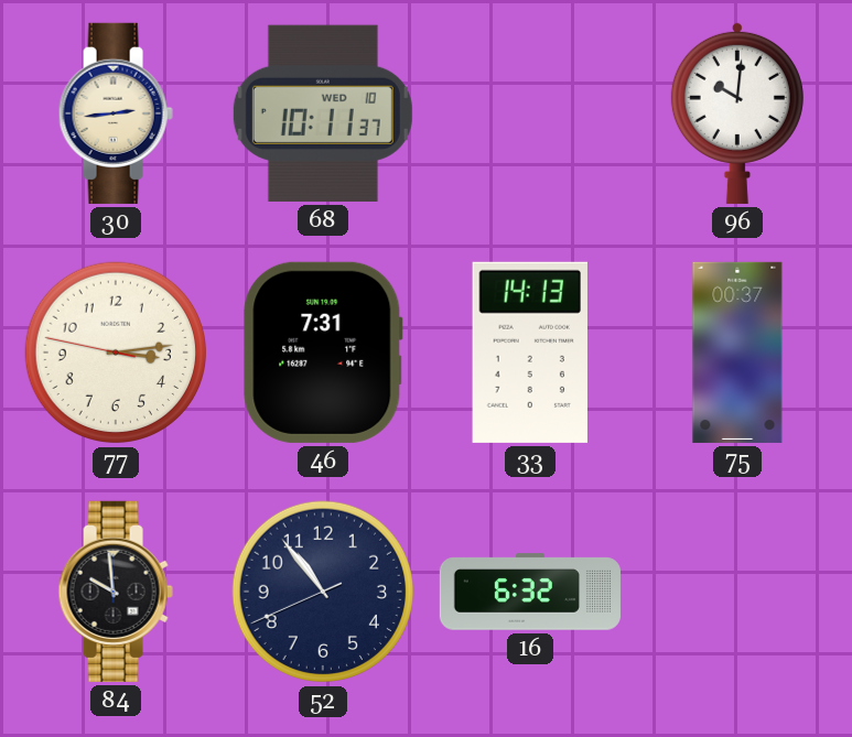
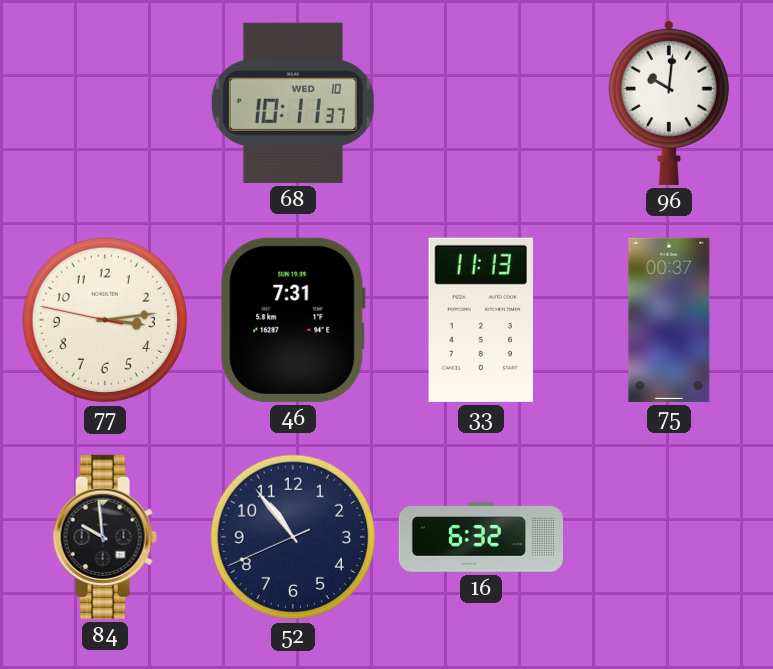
30: 2:44 -> none (116, 113)
33: 14:13 -> 11:13 (481, 320)
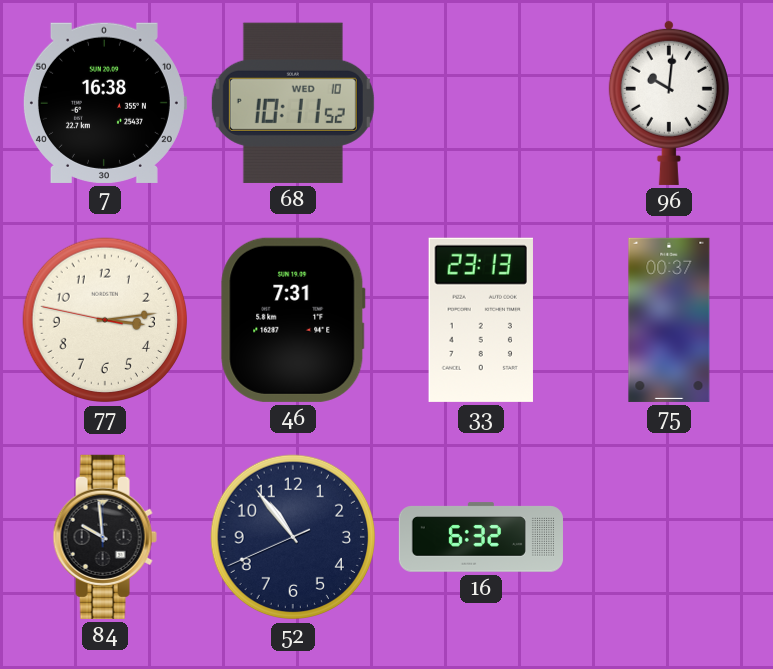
7: none -> 16:38 (104, 103)
68: 10:11:37 -> 10:11:52 (293, 103)
33: 11:13 -> 23:13 (481, 320)
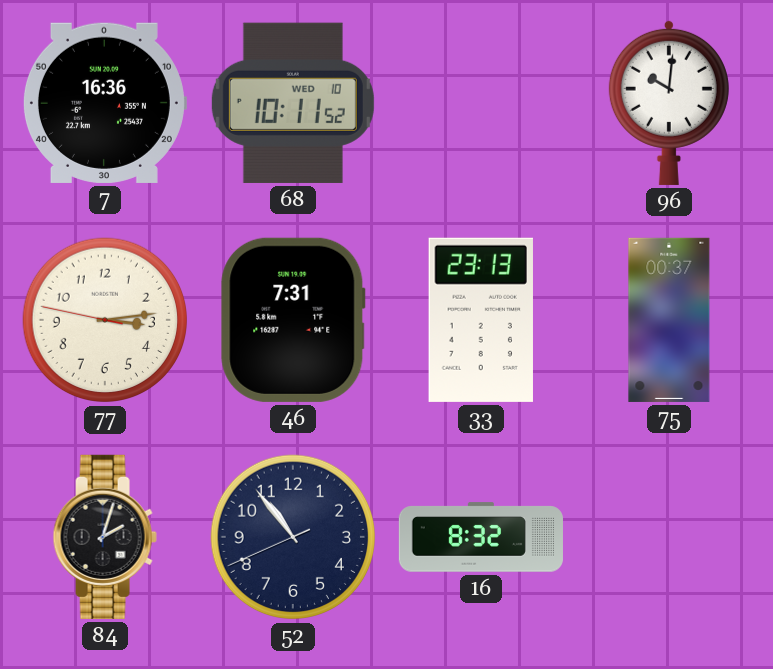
7: 16:38 -> 16:36 (104, 103)
84: 9:59 -> 2:03 (105, 537)
16: 6:32 -> 8:32 (481, 537)
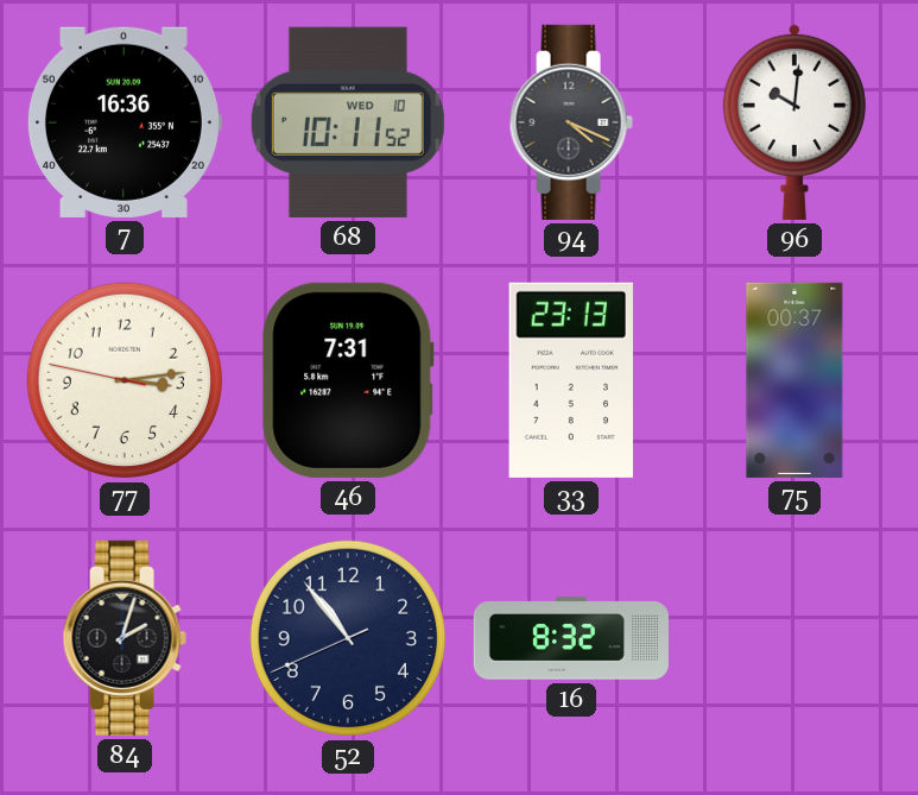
94: none -> 4:19 (571, 122)
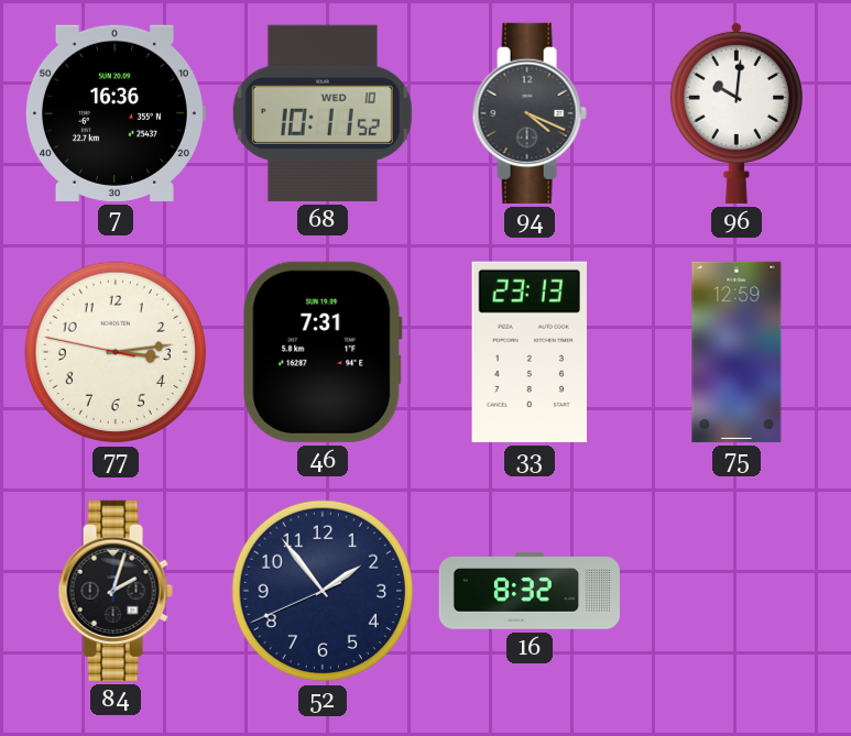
75: 00:37 -> 12:59 (737, 352)
52: 10:53 -> 1:53 (323, 591)
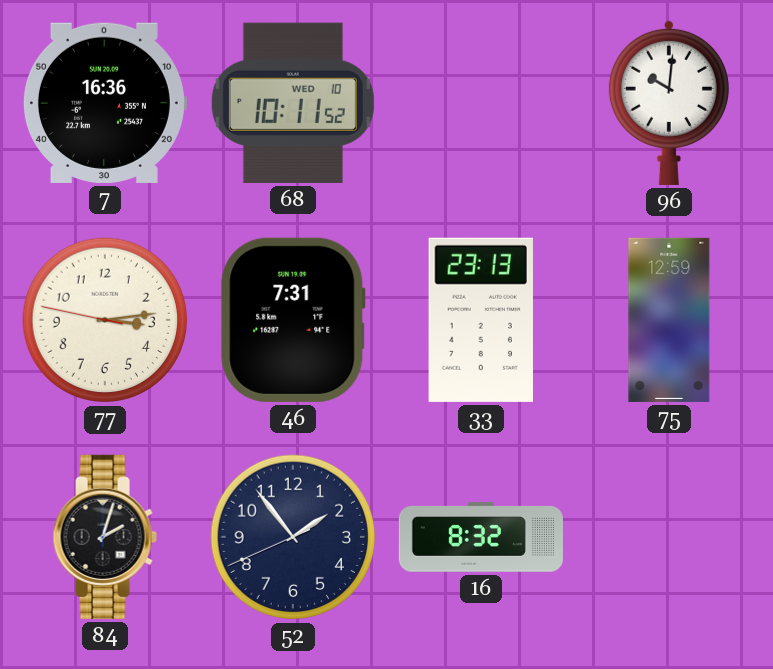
94: 4:19 -> none (530, 113)
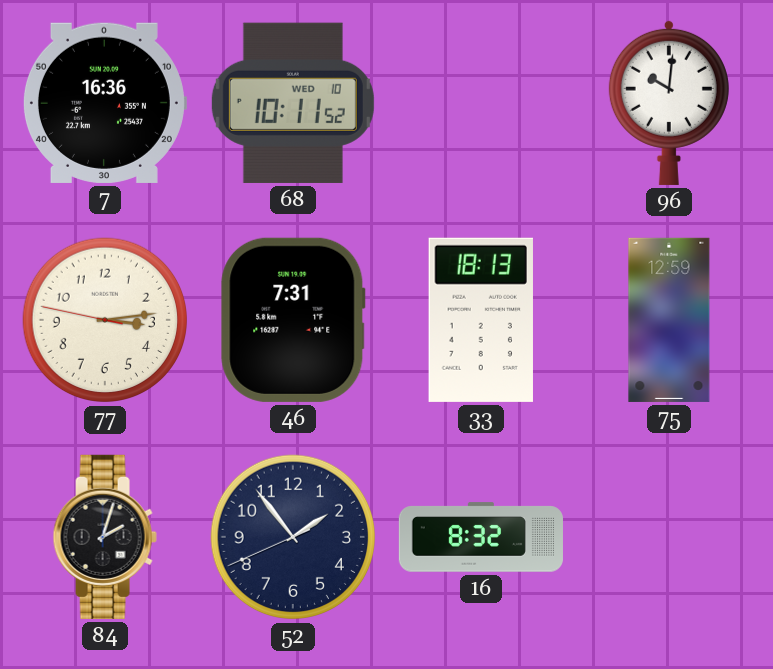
33: 23:13 -> 18:13 (481, 320)
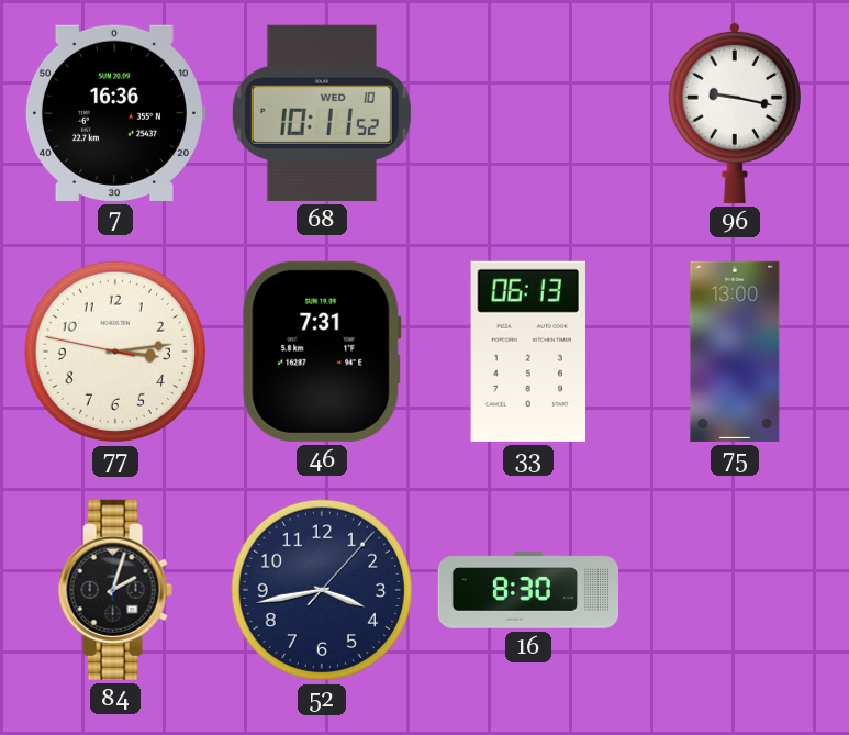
96: 10:01 -> 9:17 (735, 112)
33: 18:13 -> 06:13 (528, 352)
75: 12:59 -> 13:00 (735, 352)
52: 1:53 -> 3:43 (322, 590)
16: 8:32 -> 8:30 (528, 590)
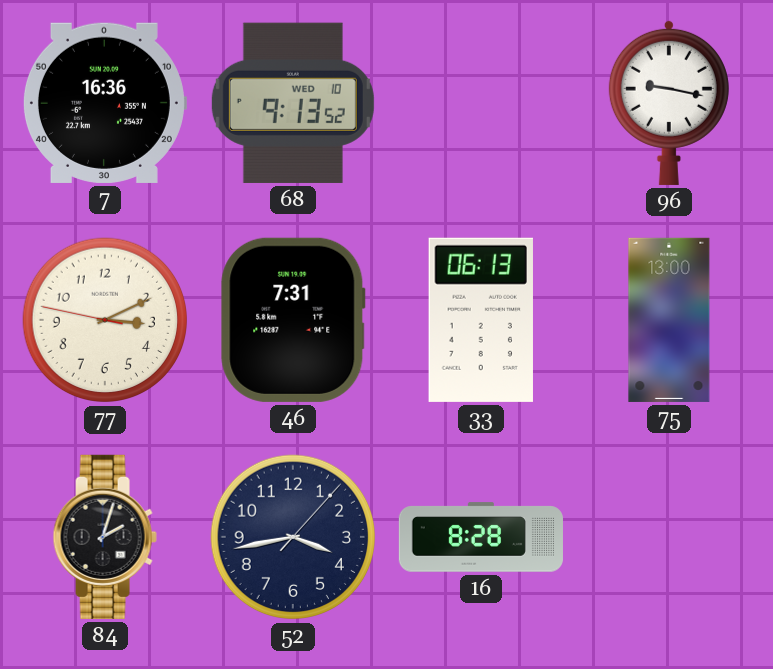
68: 10:11 -> 9:13 (293, 103)
77: 3:13 -> 3:10 (105, 320)
16: 8:30 -> 8:28 (481, 537)
